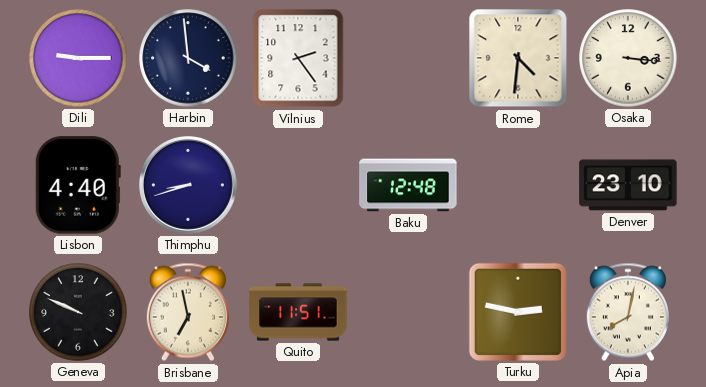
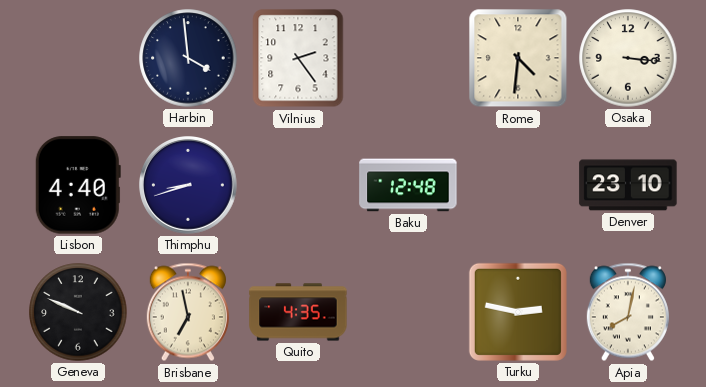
Dili: 9:15 -> none (78, 58)
Quito: 11:51 -> 4:35 (298, 312)
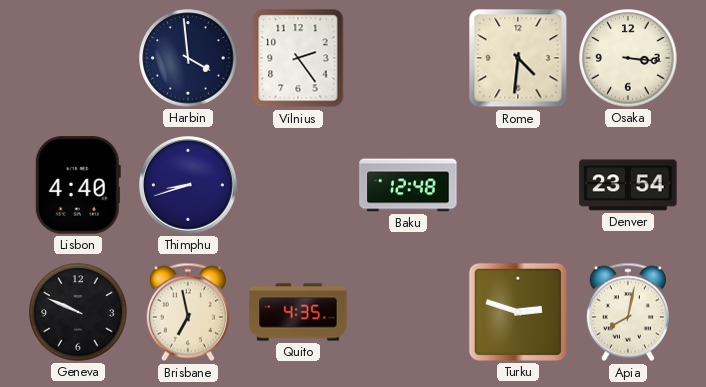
Denver: 23:10 -> 23:54 (628, 185)
Turku: 2:47 -> 2:48 (518, 312)
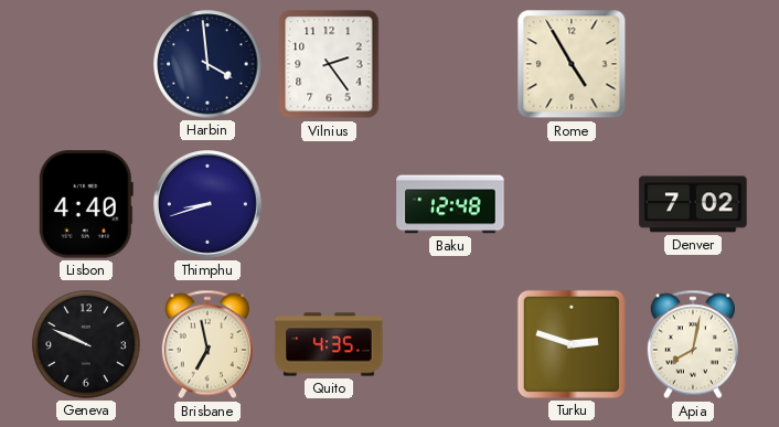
Rome: 4:31 -> 4:55 (572, 64)
Osaka: 3:16 -> none (628, 58)
Denver: 23:54 -> 7:02 (693, 204)
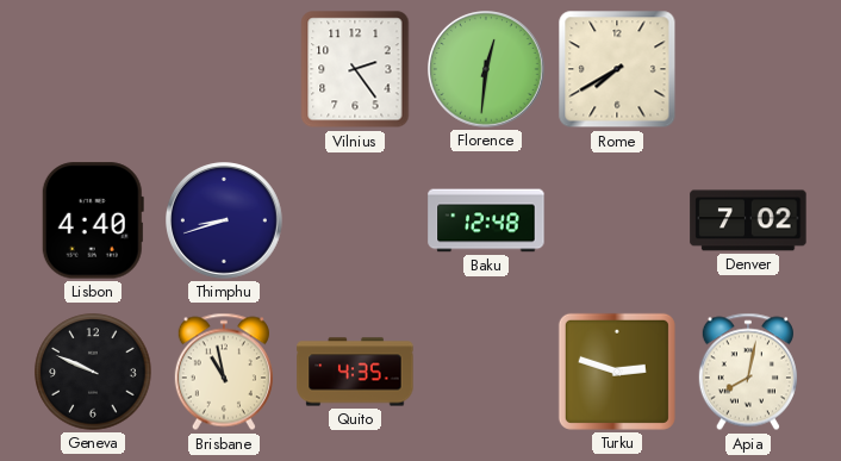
Harbin: 3:59 -> none (207, 64)
Florence: none -> 12:31 (487, 70)
Rome: 4:55 -> 7:40 (617, 69)
Brisbane: 6:58 -> 10:58 (224, 372)
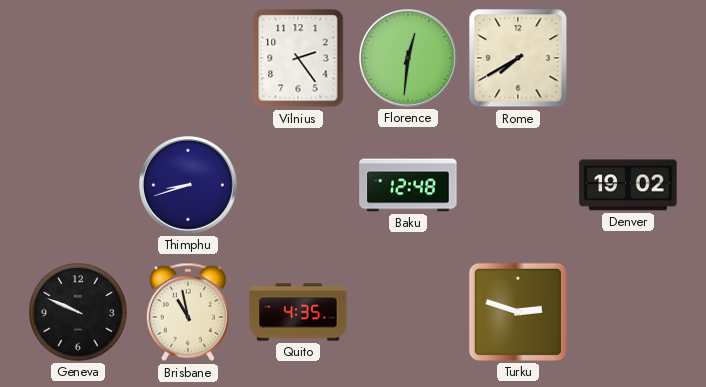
Lisbon: 4:40 -> none (93, 220)
Denver: 7:02 -> 19:02 (628, 185)
Apia: 8:02 -> none (748, 372)
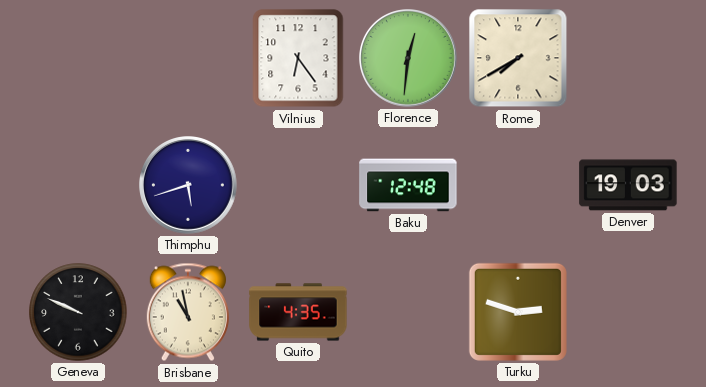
Vilnius: 2:24 -> 6:24 (298, 58)
Thimphu: 8:42 -> 5:42 (189, 186)
Denver: 19:02 -> 19:03 (628, 185)
